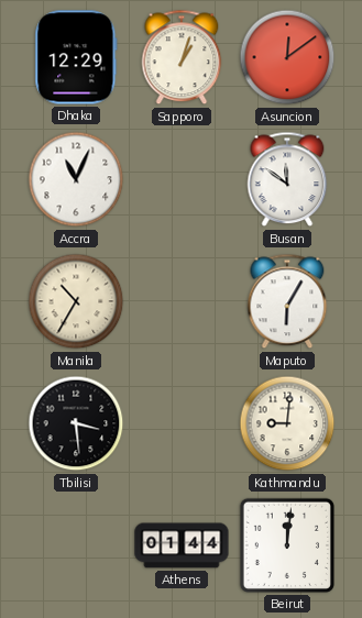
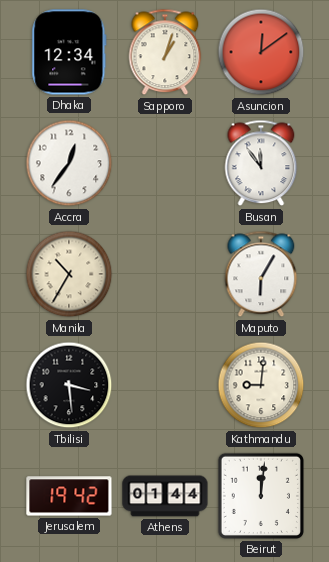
Dhaka: 12:29 -> 12:34 (69, 52)
Accra: 11:04 -> 12:36 (69, 163)
Busan: 11:51 -> 11:54 (261, 163)
Jerusalem: none -> 19:42 (69, 496)
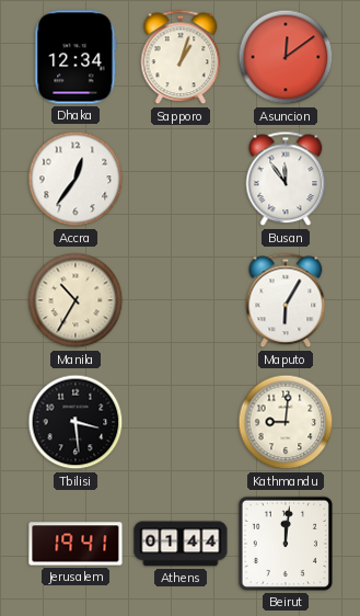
Jerusalem: 19:42 -> 19:41 (76, 544)
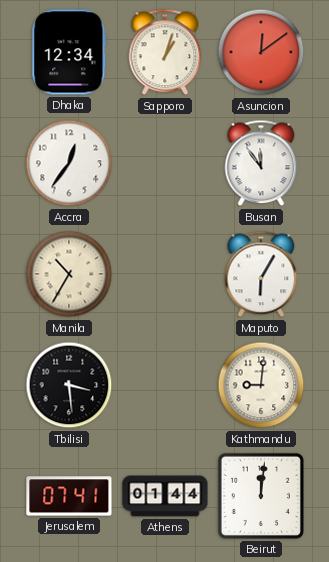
Jerusalem: 19:41 -> 07:41 (69, 496)
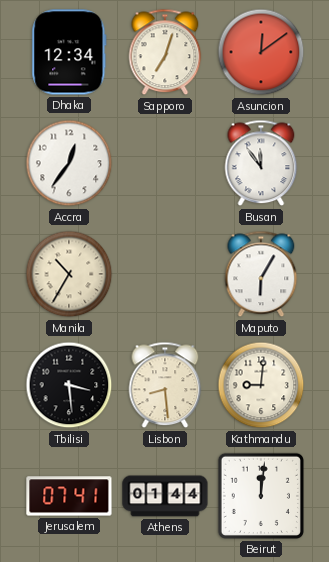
Sapporo: 1:03 -> 7:03 (165, 52)
Lisbon: none -> 8:29 (165, 385)
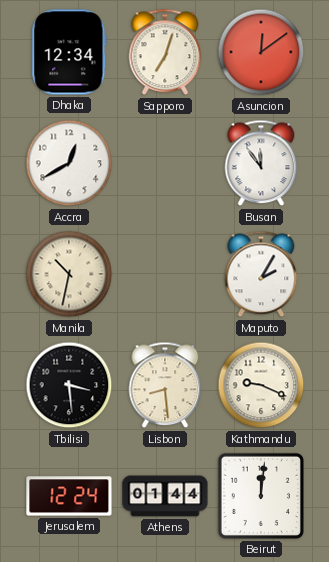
Accra: 12:36 -> 12:40 (69, 163)
Manila: 10:35 -> 10:32 (69, 274)
Maputo: 6:05 -> 2:05 (261, 274)
Kathmandu: 9:01 -> 9:19 (261, 385)
Jerusalem: 07:41 -> 12:24 (69, 496)
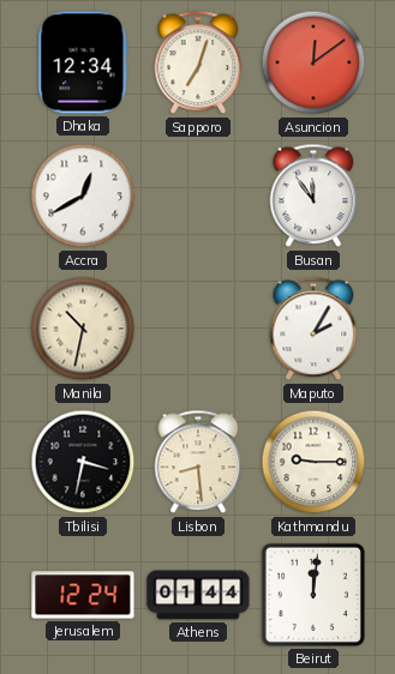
Tbilisi: 3:29 -> 3:32 (83, 462)
Kathmandu: 9:19 -> 9:15 (313, 462)
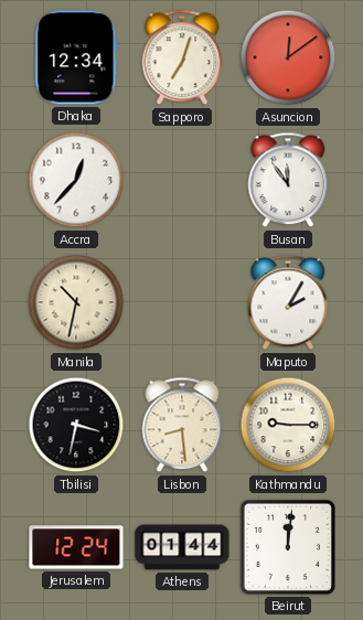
Accra: 12:40 -> 12:37 (76, 180)
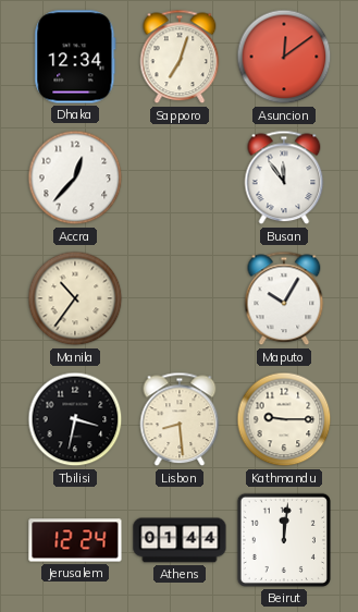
Manila: 10:32 -> 10:36 (75, 298)
Maputo: 2:05 -> 10:05 (284, 298)
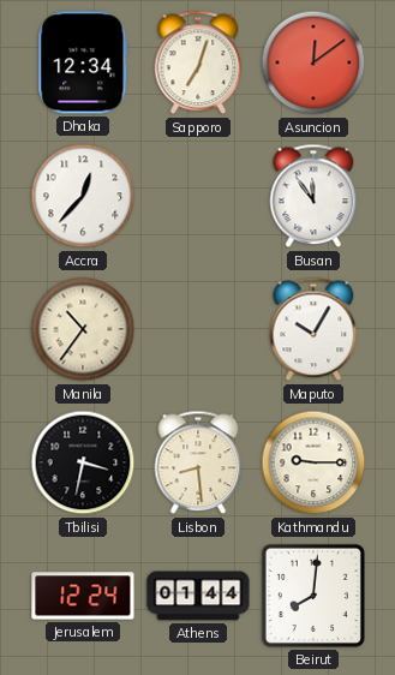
Beirut: 12:01 -> 8:01 (313, 596)
